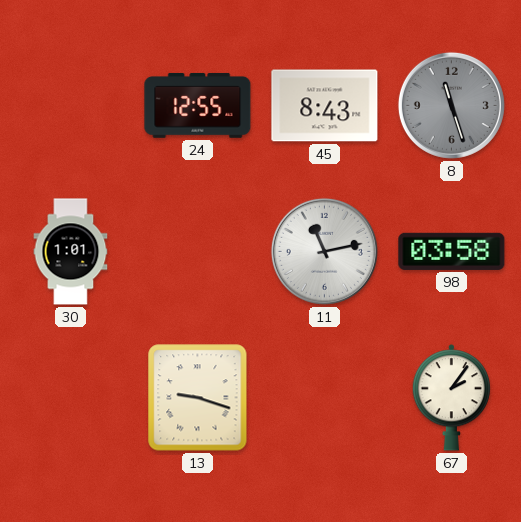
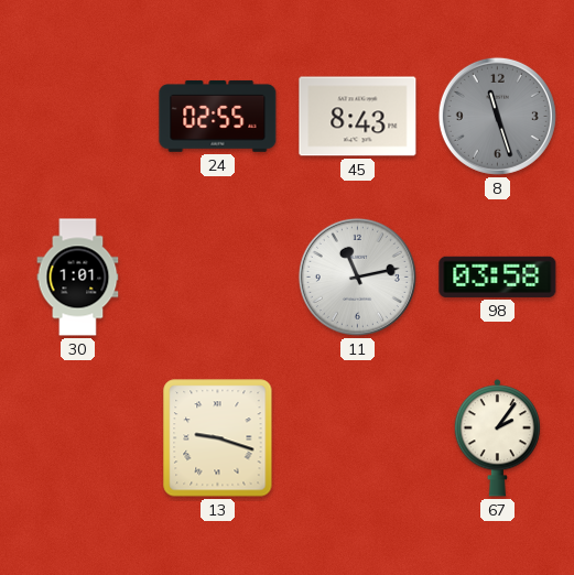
24: 12:55 -> 02:55 (218, 117)
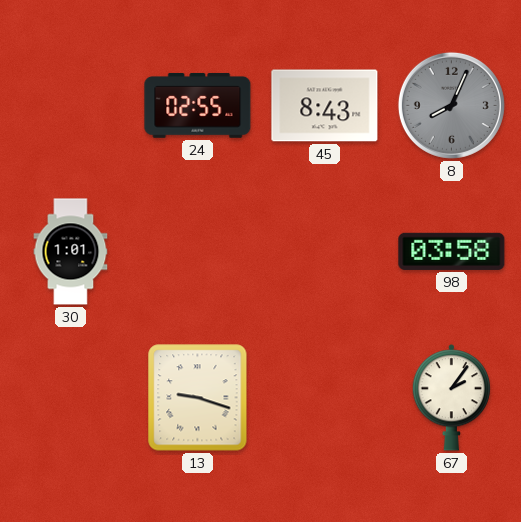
8: 11:27 -> 8:04 (451, 105)
11: 11:13 -> none (357, 276)
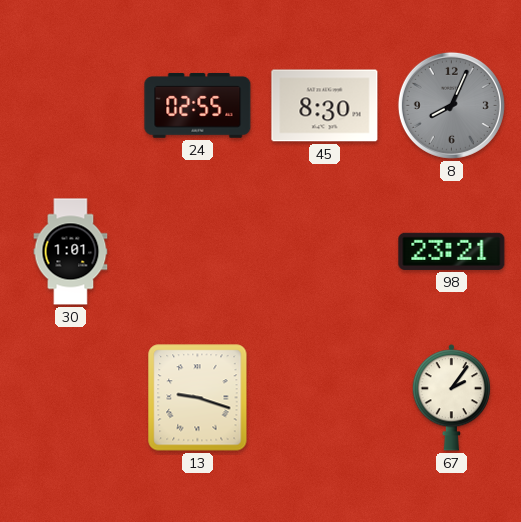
45: 8:43 -> 8:30 (325, 106)
98: 03:58 -> 23:21 (452, 251)
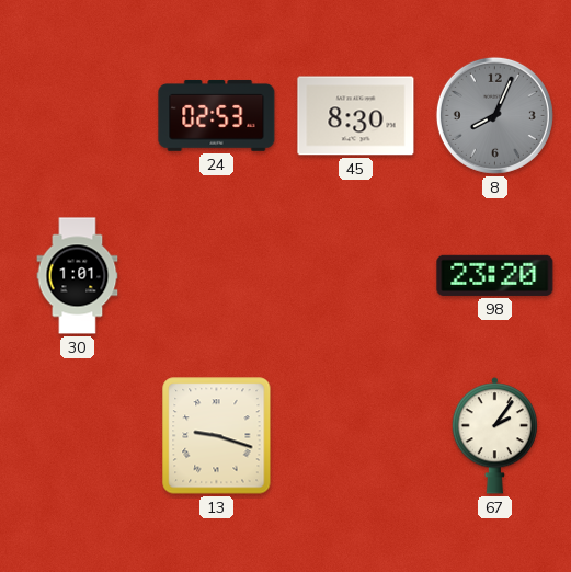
24: 02:55 -> 02:53 (217, 116)
98: 23:21 -> 23:20 (495, 275)
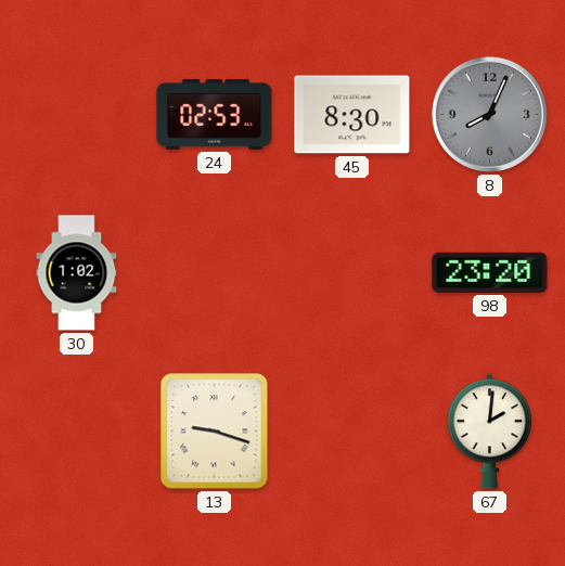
30: 1:01 -> 1:02 (77, 273)
67: 2:06 -> 2:01 (489, 432)
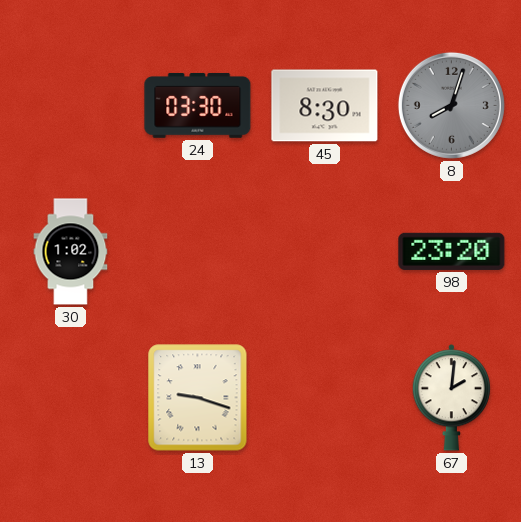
24: 02:53 -> 03:30 (198, 106)
8: 8:04 -> 8:03 (451, 105)
